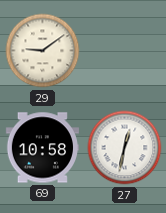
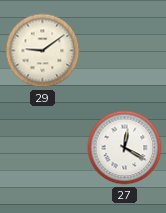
69: 10:58 -> none (42, 148)
27: 12:32 -> 12:20 (125, 148)
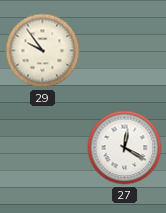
29: 9:09 -> 9:54 (43, 51)
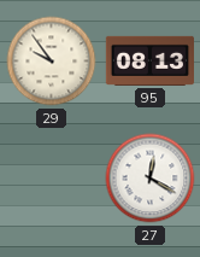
95: none -> 08:13 (149, 60)
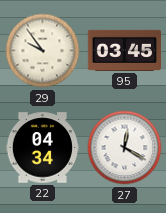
95: 08:13 -> 03:45 (124, 50)
22: none -> 04:34 (42, 148)
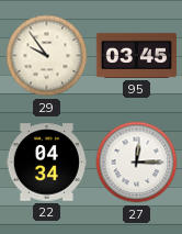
27: 12:20 -> 12:15 (137, 163)
